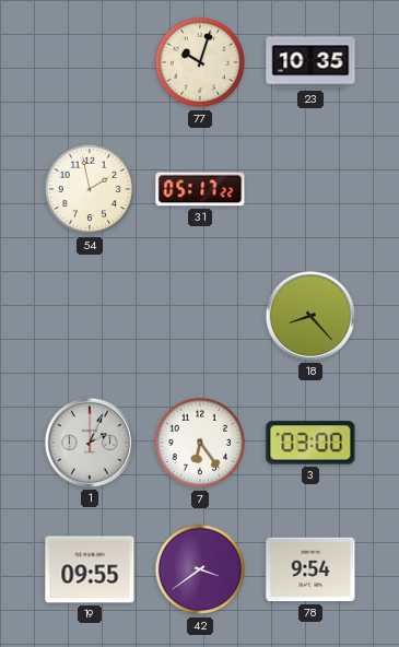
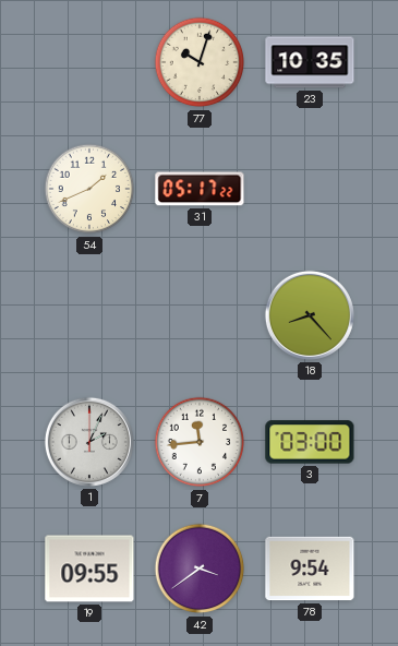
54: 1:58 -> 1:41 (89, 189)
7: 6:24 -> 11:44 (200, 442)
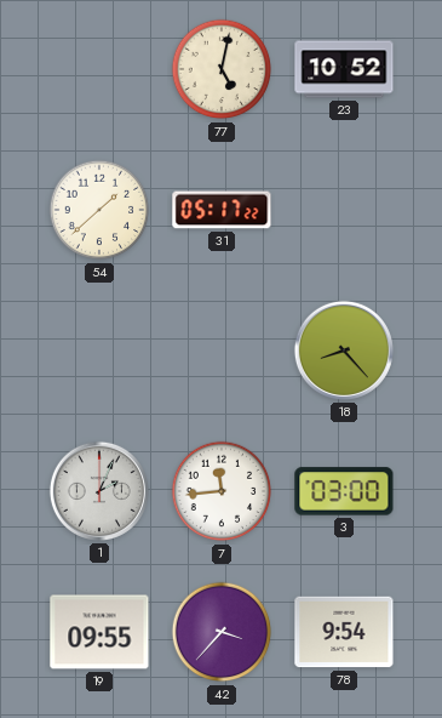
77: 10:03 -> 5:02 (222, 69)
23: 10:35 -> 10:52 (344, 69)
54: 1:41 -> 1:38 (99, 210)
42: 3:39 -> 3:37 (222, 632)
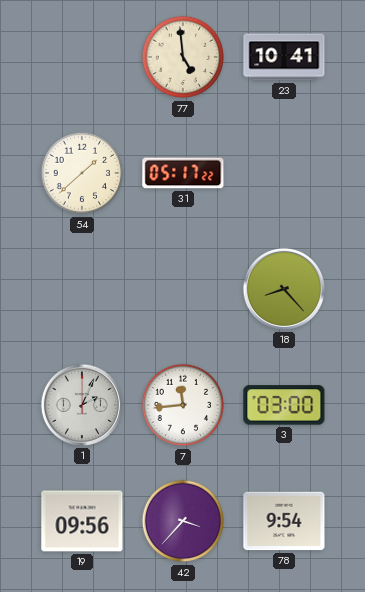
77: 5:02 -> 4:59 (183, 57)
23: 10:52 -> 10:41 (284, 57)
19: 09:55 -> 09:56 (82, 521)
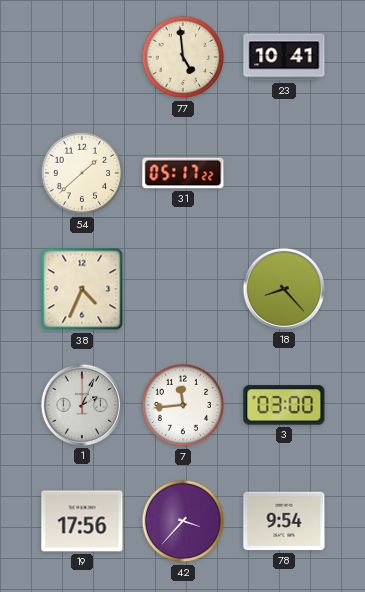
38: none -> 4:34 (82, 289)
19: 09:56 -> 17:56 (82, 521)
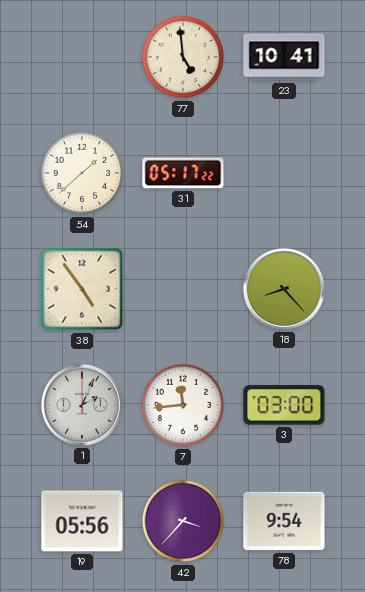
38: 4:34 -> 4:54 (82, 289)
19: 17:56 -> 05:56 (82, 521)
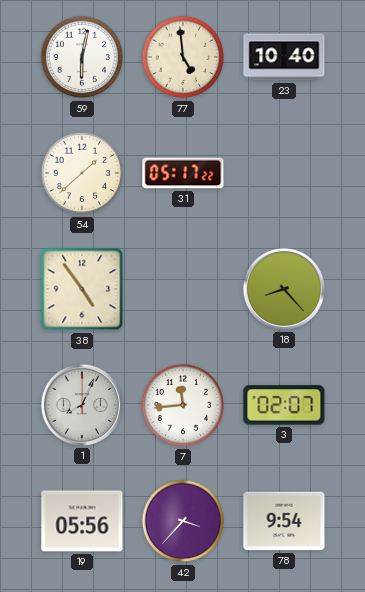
59: none -> 6:02 (82, 57)
23: 10:41 -> 10:40 (284, 57)
1: 2:04 -> 8:04 (82, 405)
3: 03:00 -> 02:07 (284, 405)
